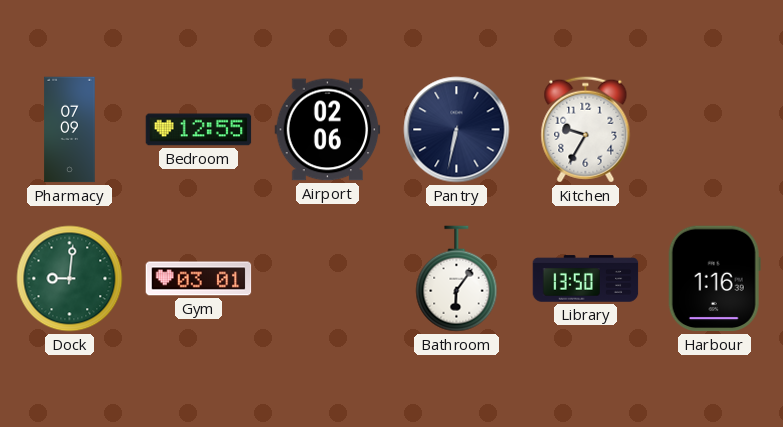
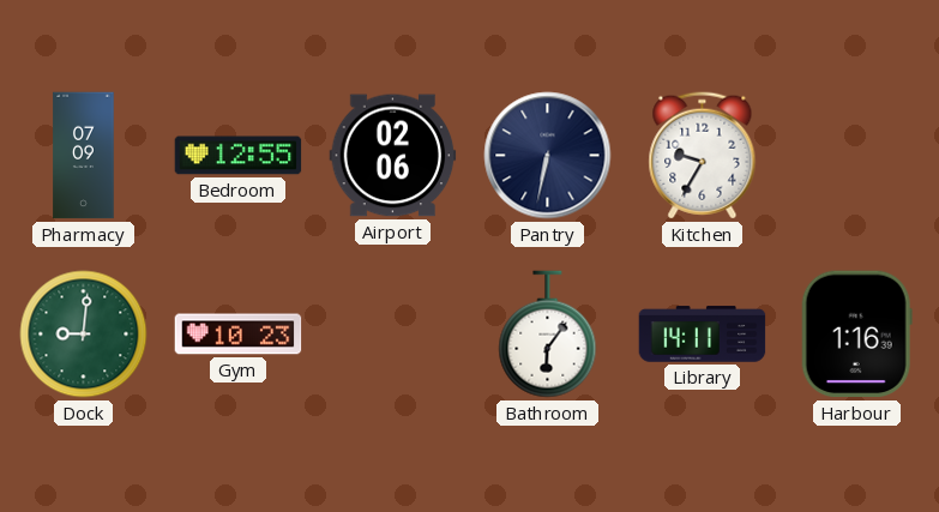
Gym: 03:01 -> 10:23 (239, 335)
Library: 13:50 -> 14:11 (703, 335)
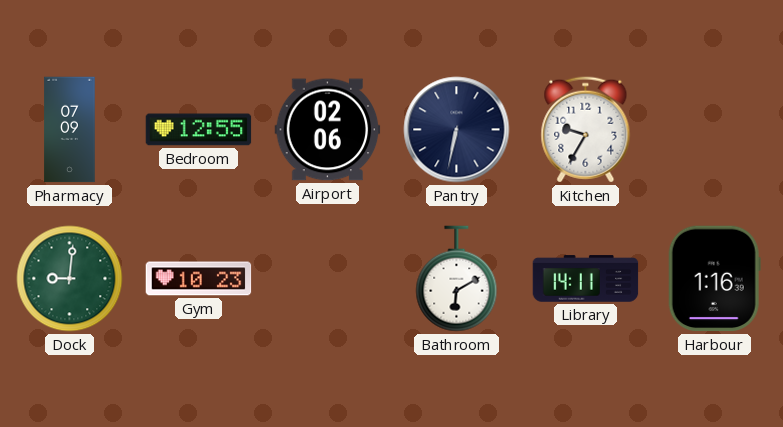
Bathroom: 6:06 -> 6:10 (457, 279)
